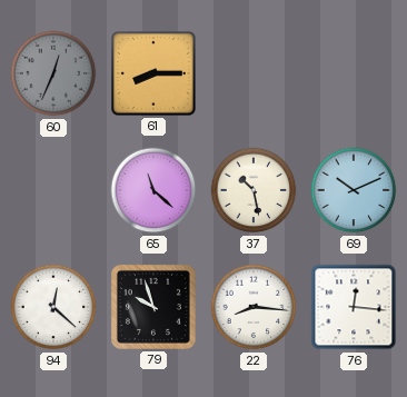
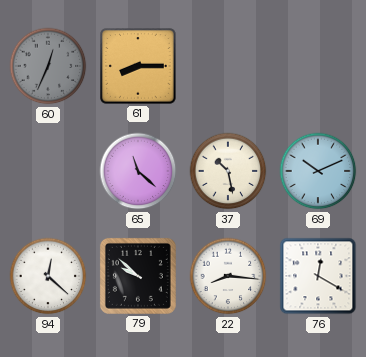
79: 9:57 -> 9:52 (138, 276)
76: 12:16 -> 12:20 (318, 276)
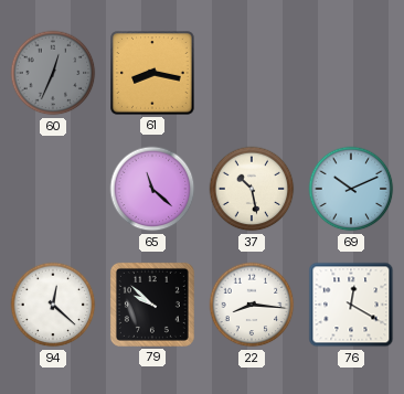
61: 8:15 -> 8:17 (152, 73)
